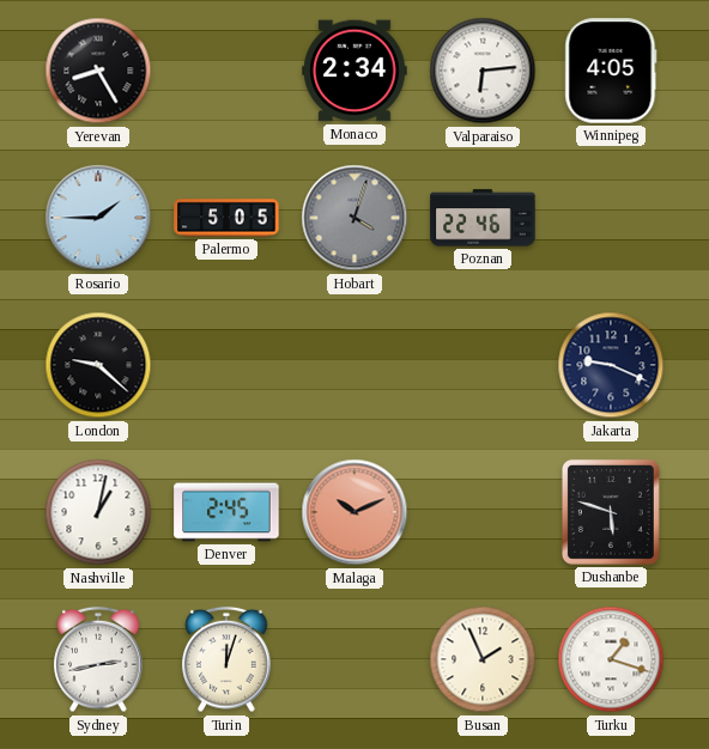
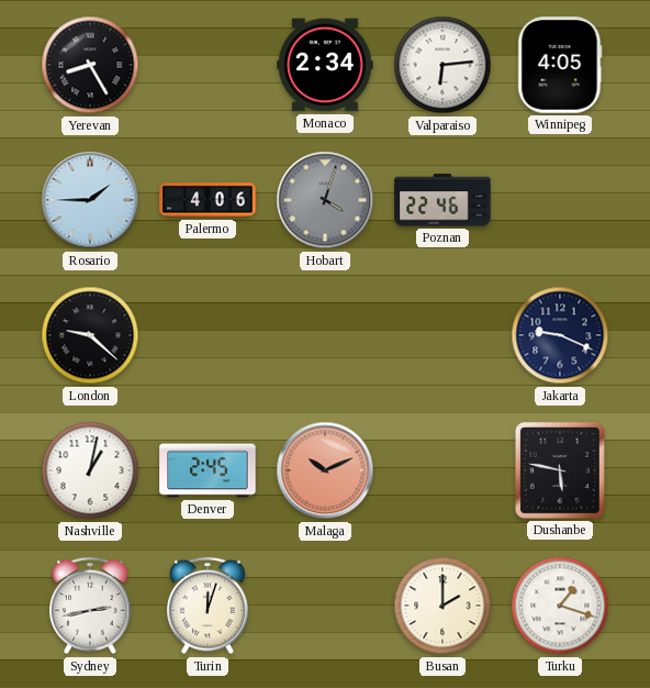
Palermo: 5:05 -> 4:06 (208, 200)
Dushanbe: 5:48 -> 5:47 (560, 470)
Busan: 1:56 -> 2:00 (442, 606)
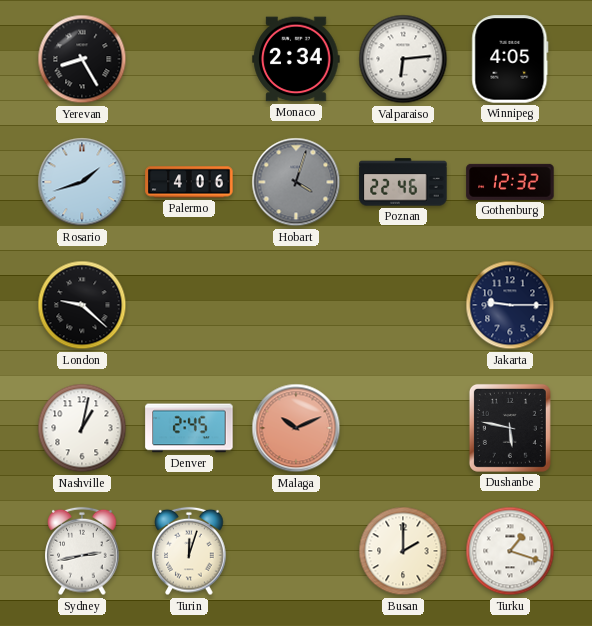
Rosario: 1:45 -> 1:42 (82, 182)
Gothenburg: none -> 12:32 (510, 182)
Jakarta: 9:19 -> 9:15 (510, 305)
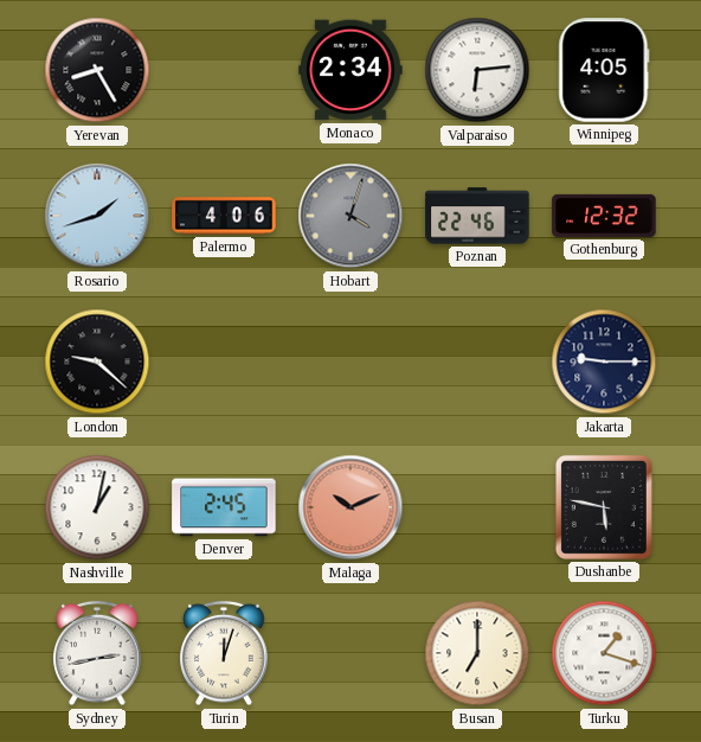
Busan: 2:00 -> 7:00 (477, 653)
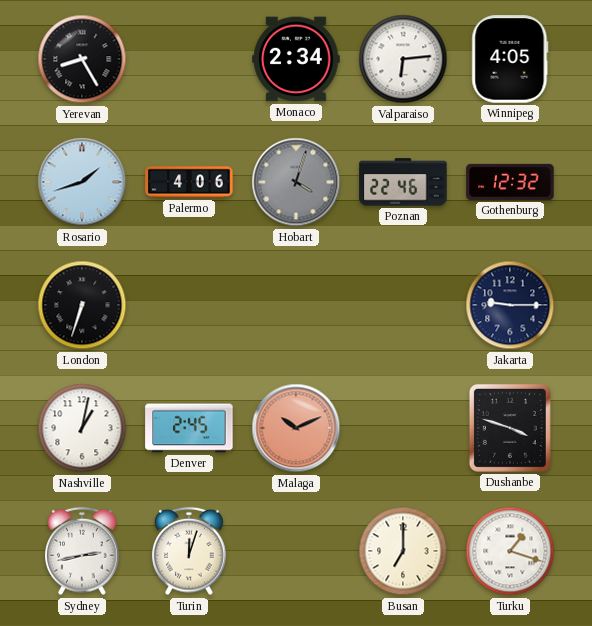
London: 9:22 -> 6:33 (82, 305)
Dushanbe: 5:47 -> 3:48 (510, 428)
